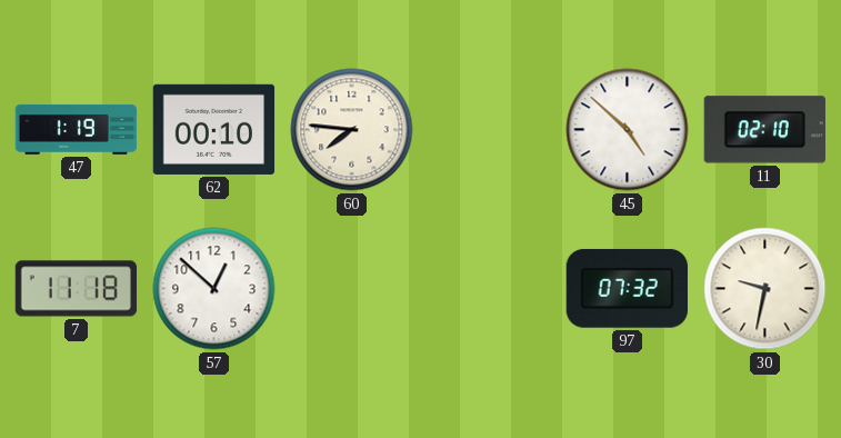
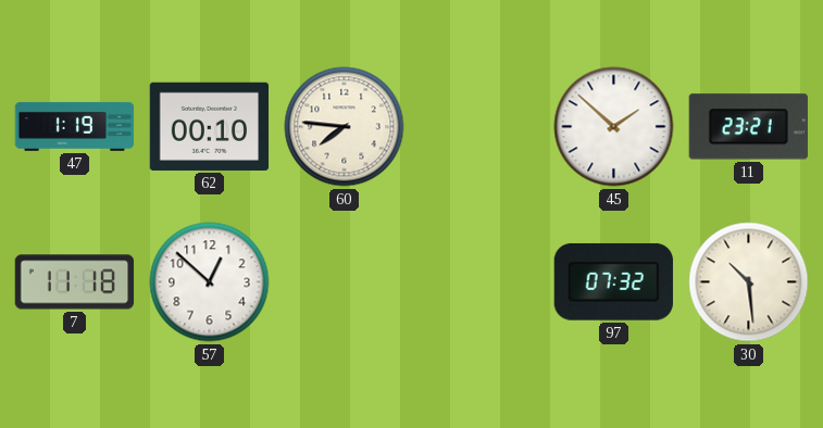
45: 4:52 -> 1:52 (614, 127)
11: 02:10 -> 23:21 (748, 127)
30: 9:32 -> 10:29 (749, 282)
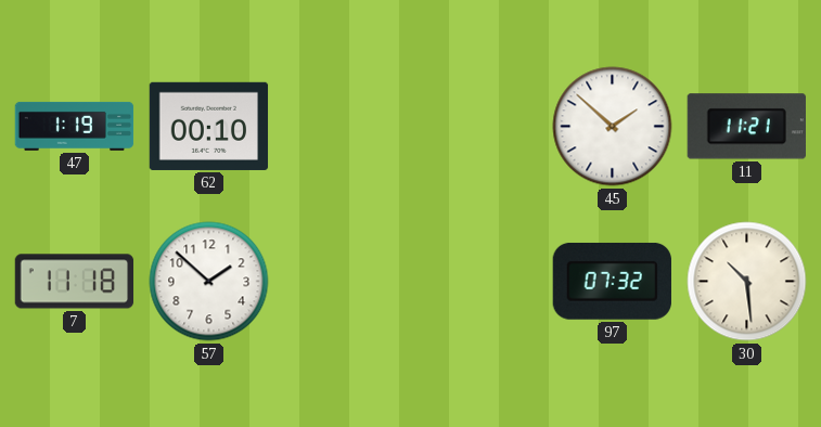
60: 7:46 -> none (345, 127)
11: 23:21 -> 11:21 (746, 127)
57: 12:52 -> 1:52 (209, 282)
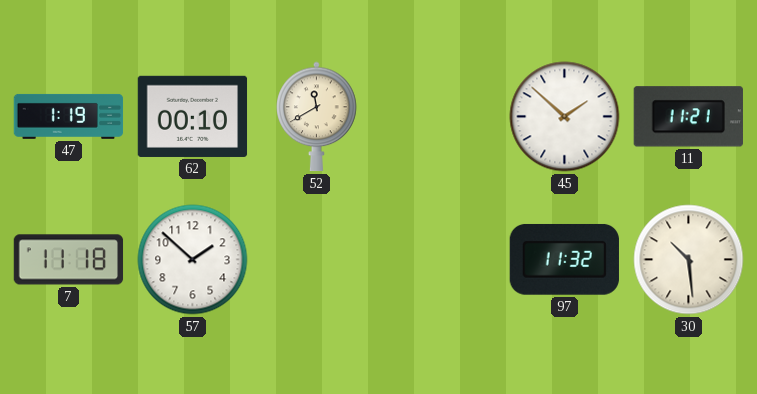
52: none -> 11:40 (317, 117)
97: 07:32 -> 11:32 (564, 259)
